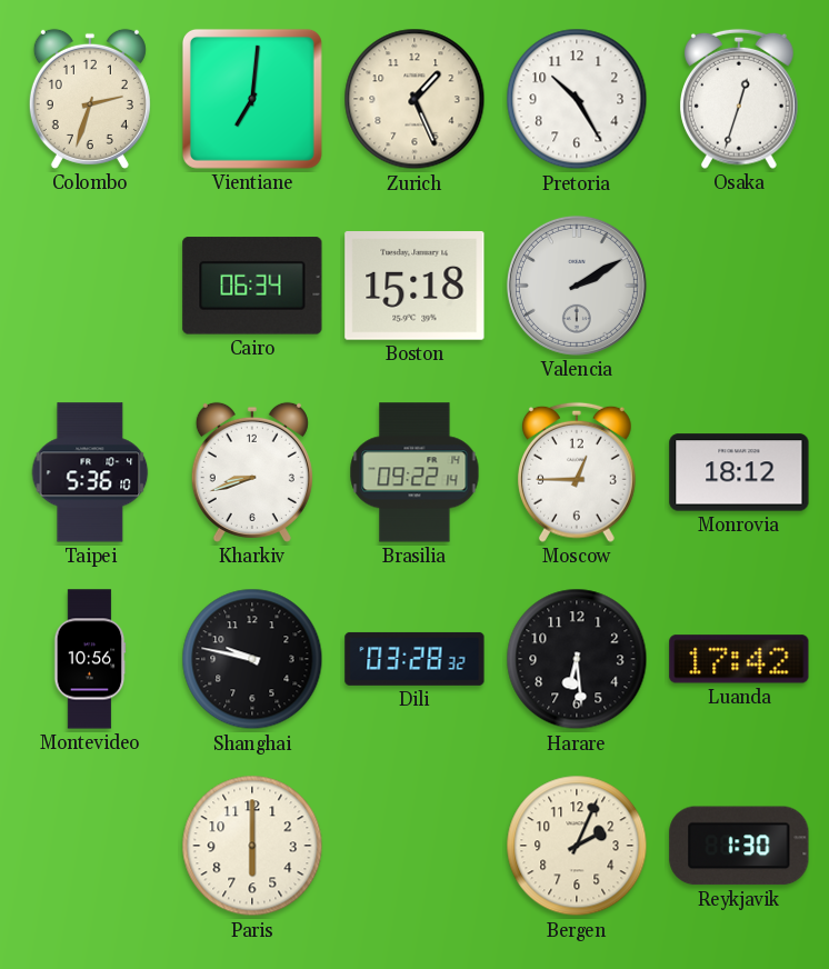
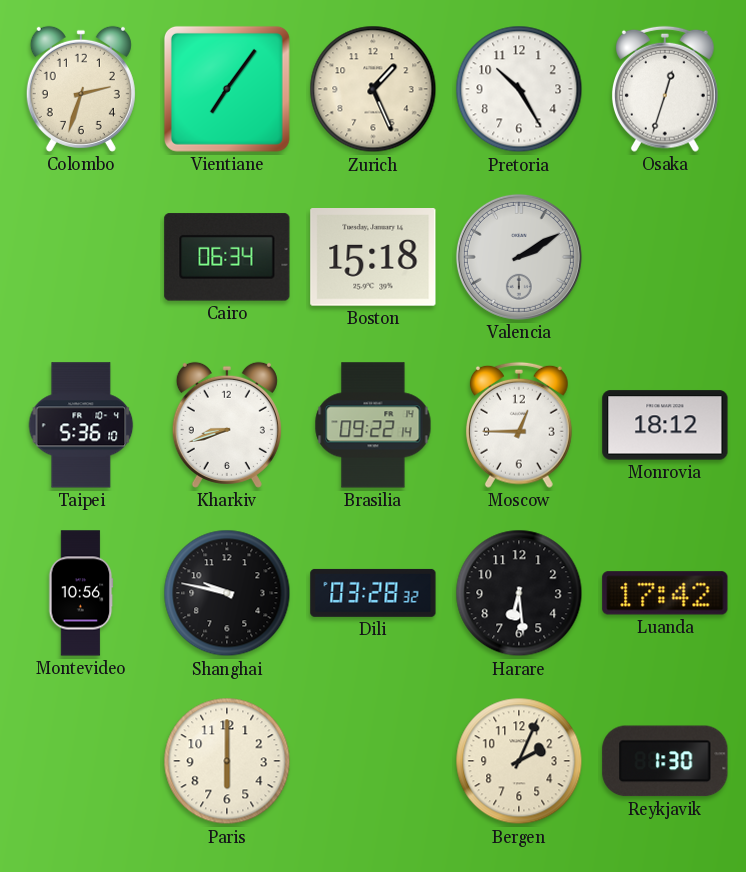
Vientiane: 7:01 -> 7:06 (227, 89)
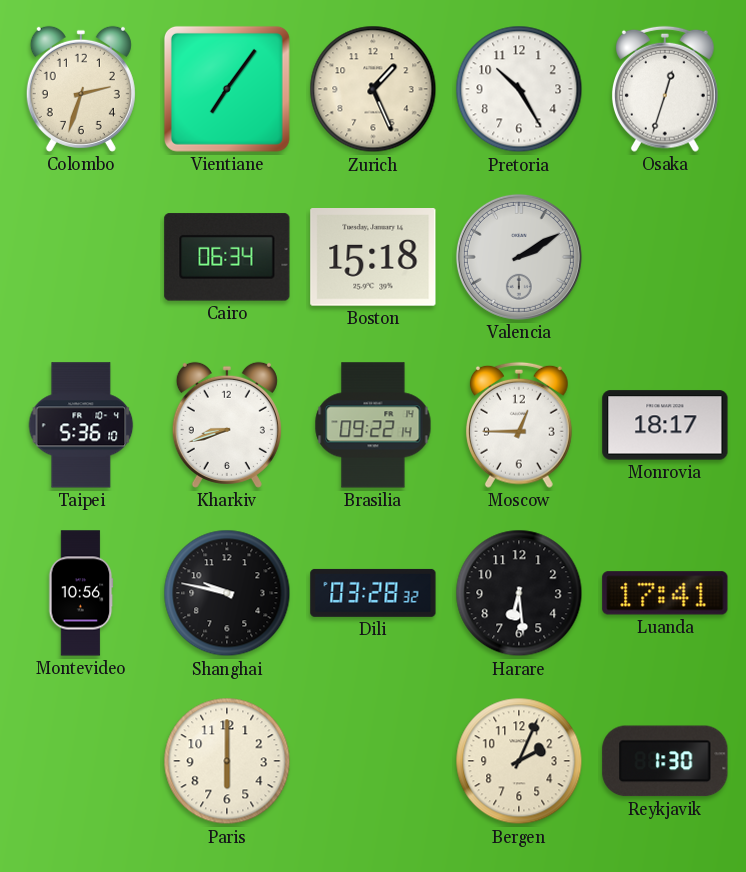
Monrovia: 18:12 -> 18:17 (665, 425)
Luanda: 17:42 -> 17:41 (665, 593)
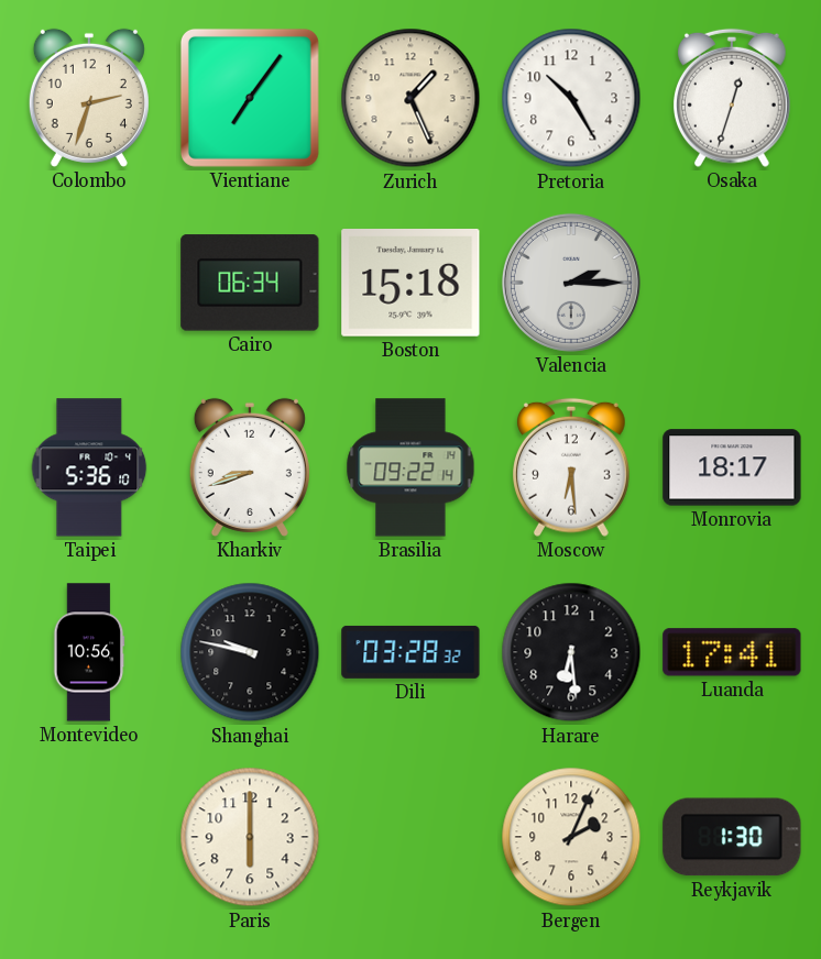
Valencia: 2:10 -> 2:15 (571, 283)
Moscow: 12:45 -> 6:29 (571, 467)
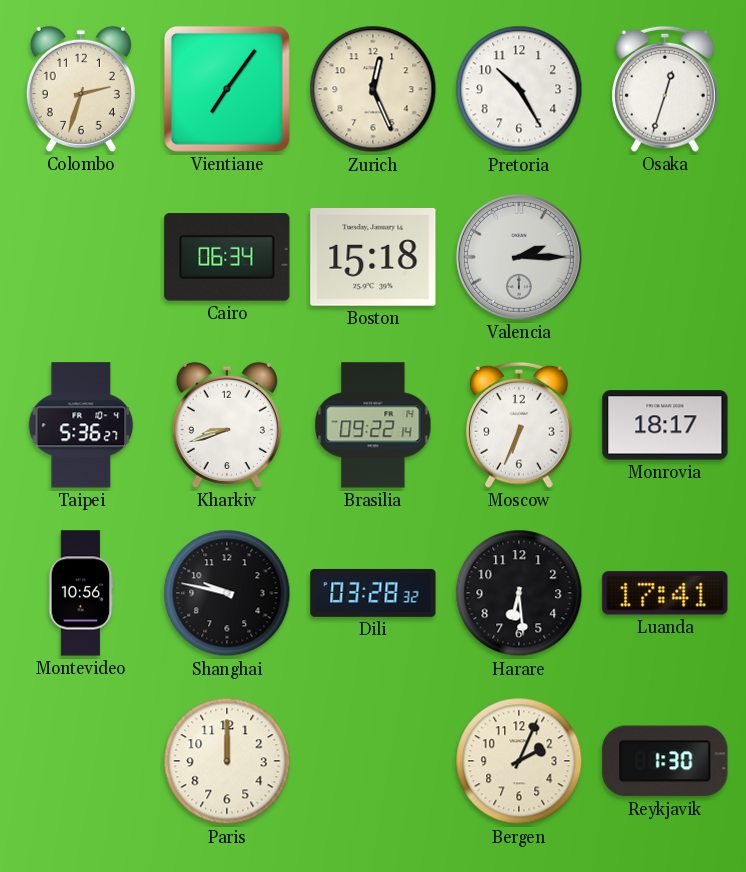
Zurich: 1:26 -> 12:26 (373, 89)
Taipei: 5:36:10 -> 5:36:27 (81, 425)
Moscow: 6:29 -> 6:34 (519, 425)
Paris: 6:00 -> 12:00 (227, 761)
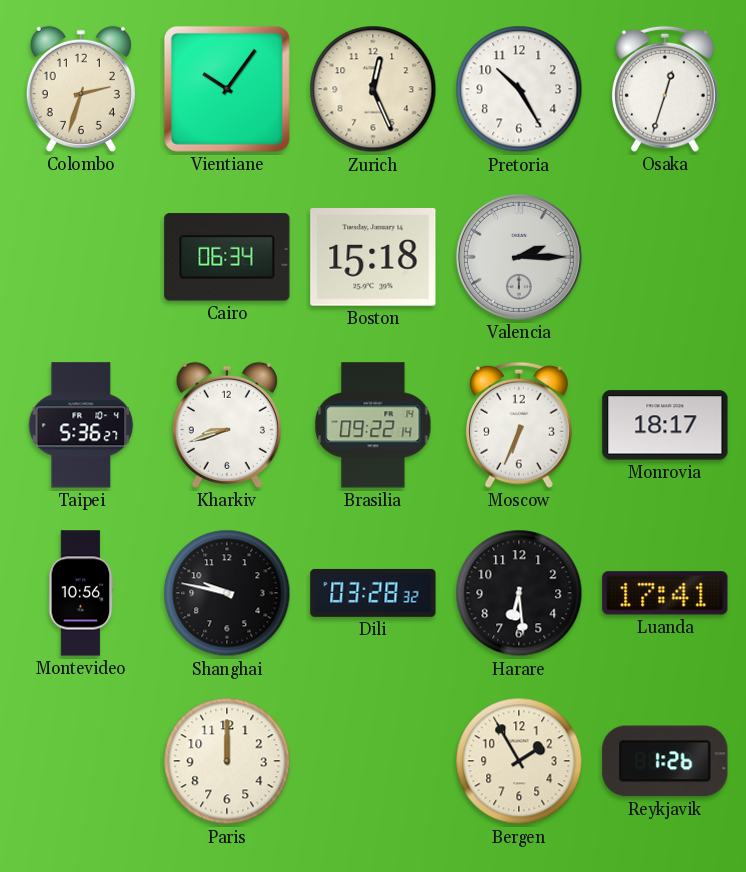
Vientiane: 7:06 -> 10:06 (227, 89)
Bergen: 2:04 -> 1:55 (519, 761)
Reykjavik: 1:30 -> 1:26 (665, 761)
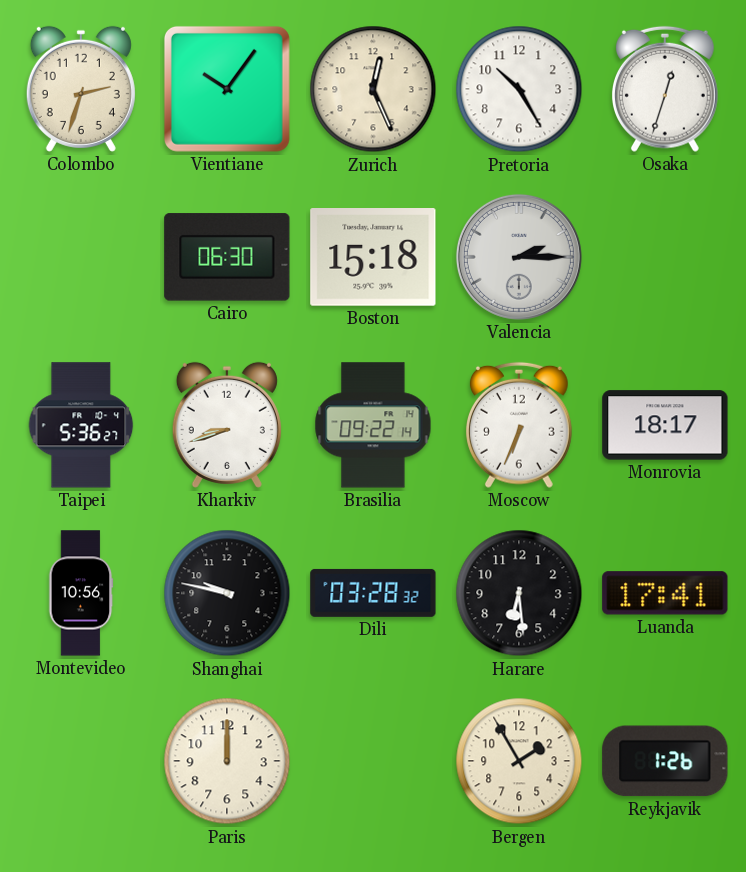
Cairo: 06:34 -> 06:30 (227, 257)
